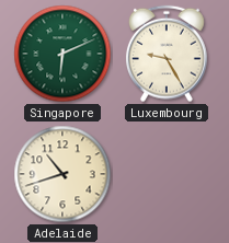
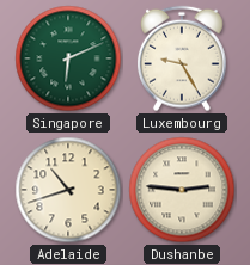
Dushanbe: none -> 2:46 (182, 190)
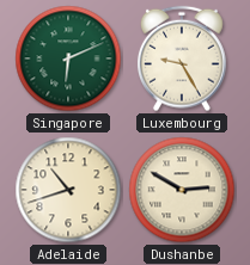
Dushanbe: 2:46 -> 2:50 (182, 190)
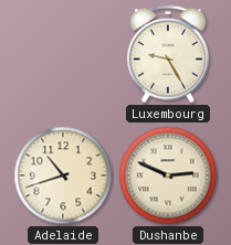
Singapore: 6:11 -> none (68, 58)
Dushanbe: 2:50 -> 2:49 (168, 175)
